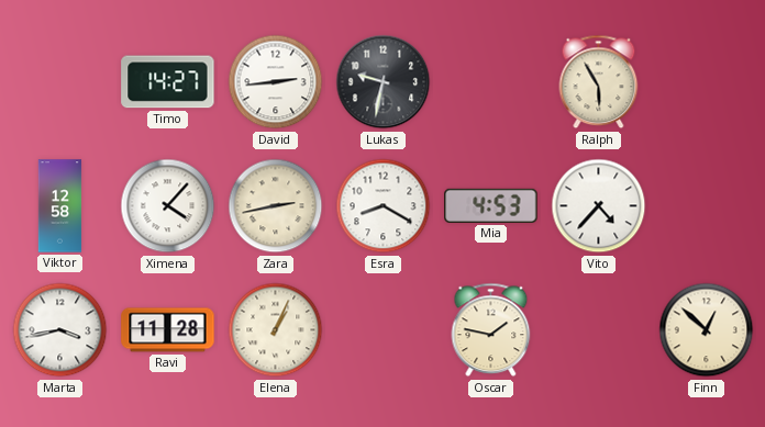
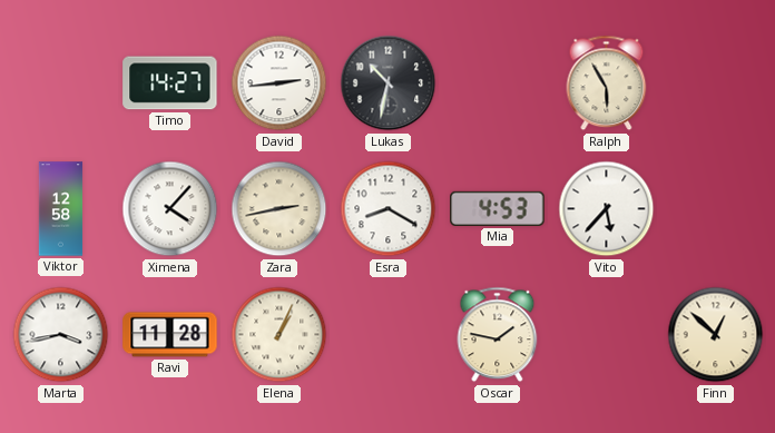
Lukas: 9:32 -> 10:32 (389, 83)
Vito: 4:37 -> 5:37 (607, 209)
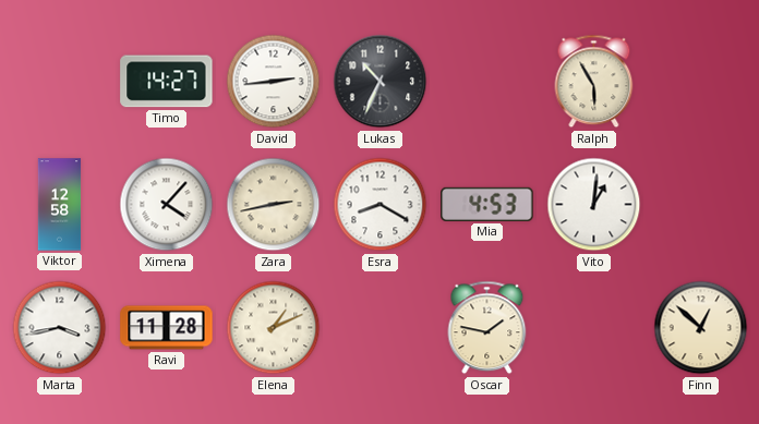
Lukas: 10:32 -> 10:34 (381, 82)
Vito: 5:37 -> 1:01 (594, 205)
Elena: 1:04 -> 1:11 (274, 328)
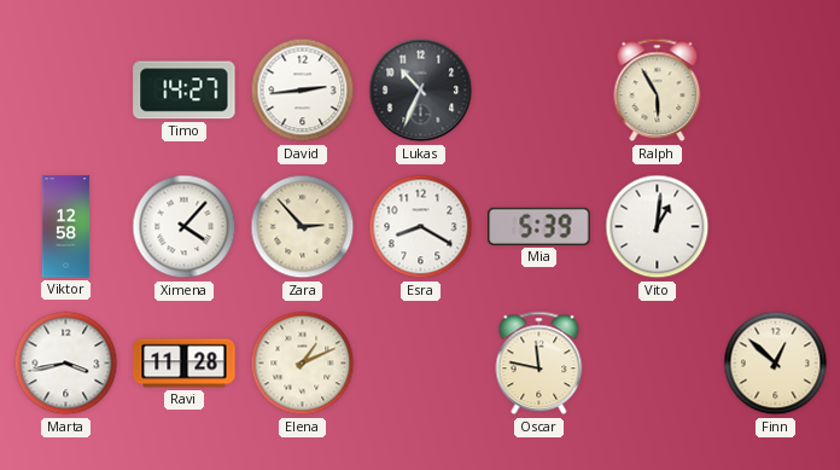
Zara: 2:43 -> 2:53 (303, 227)
Mia: 4:53 -> 5:39 (539, 226)
Oscar: 1:47 -> 11:47 (539, 364)
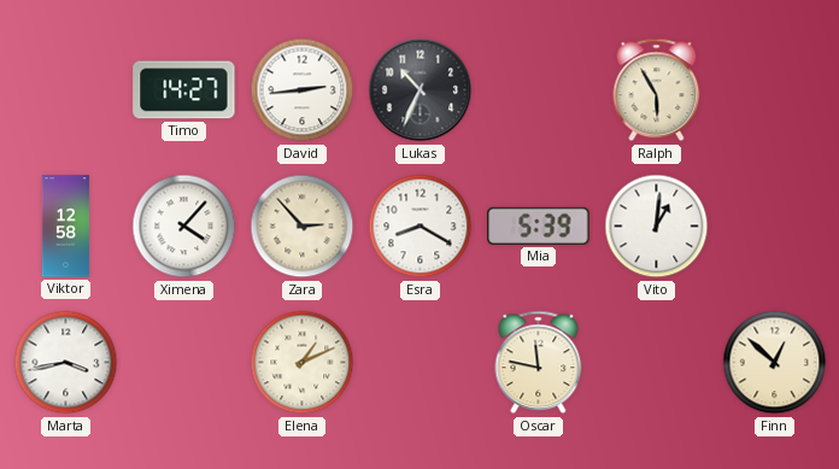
Ravi: 11:28 -> none (185, 364)
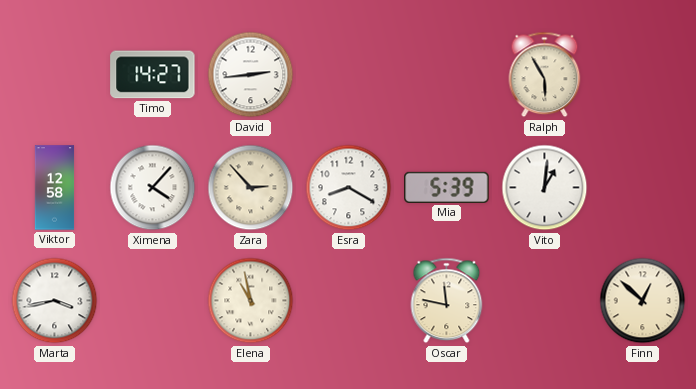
Lukas: 10:34 -> none (421, 90)
Elena: 1:11 -> 10:58 (251, 301)
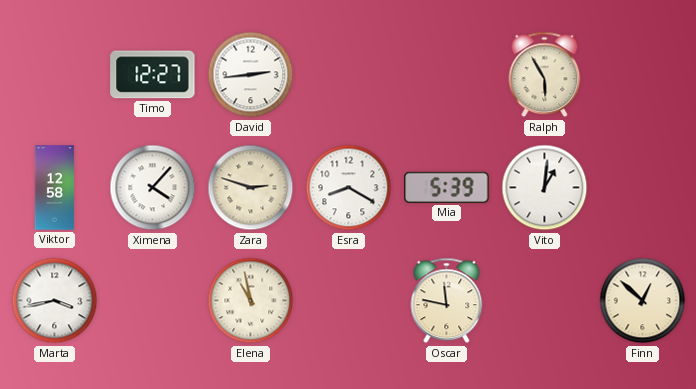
Timo: 14:27 -> 12:27 (153, 75)
Zara: 2:53 -> 2:48 (251, 188)
